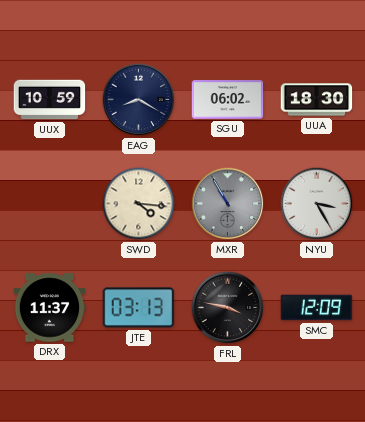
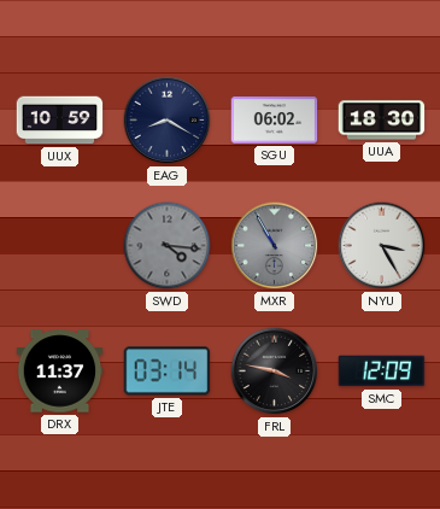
SWD dial: cream -> grey (168, 246)
JTE: 03:13 -> 03:14 (168, 371)
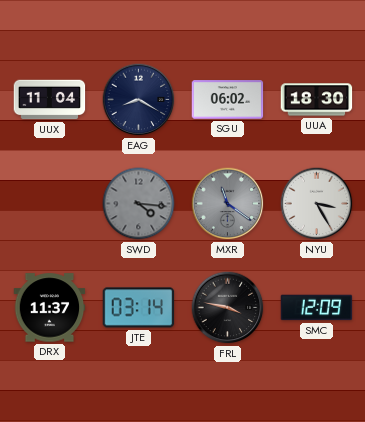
UUX: 10:59 -> 11:04 (50, 100)
MXR: 10:55 -> 11:21 (228, 204)
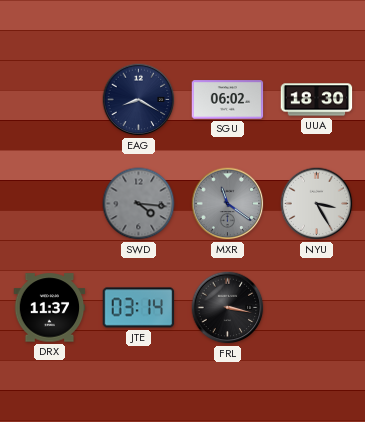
UUX: 11:04 -> none (50, 100)
FRL: 3:47 -> 3:17 (228, 308)
SMC: 12:09 -> none (317, 308)
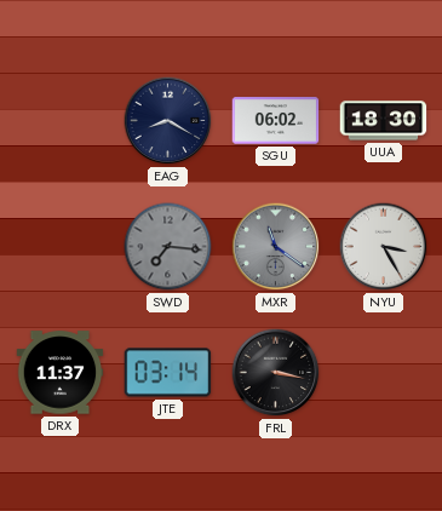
SWD: 4:16 -> 7:16 (168, 247)
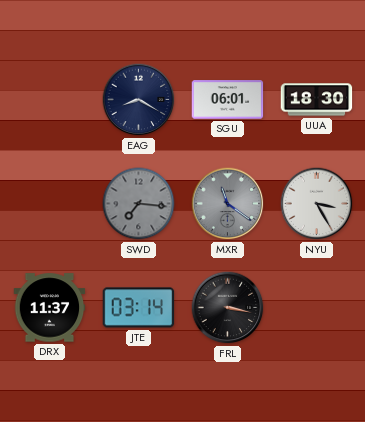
SGU: 06:02 -> 06:01 (228, 100)
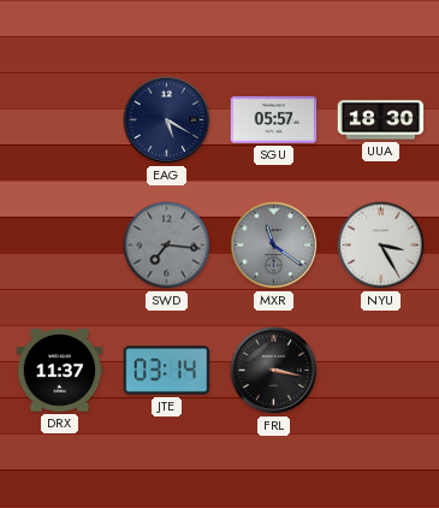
EAG: 8:20 -> 5:20 (167, 120)
SGU: 06:01 -> 05:57 (274, 120)
